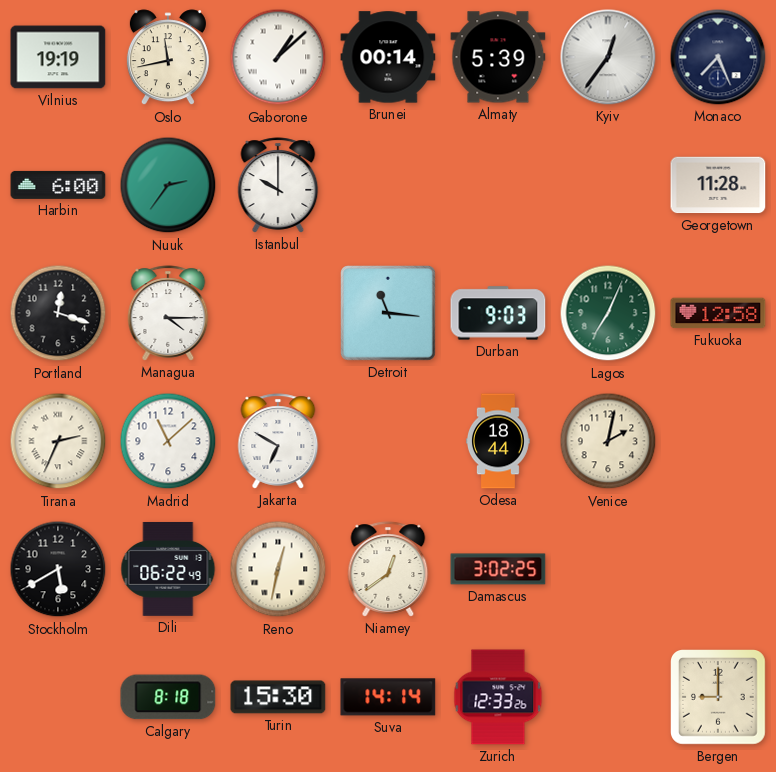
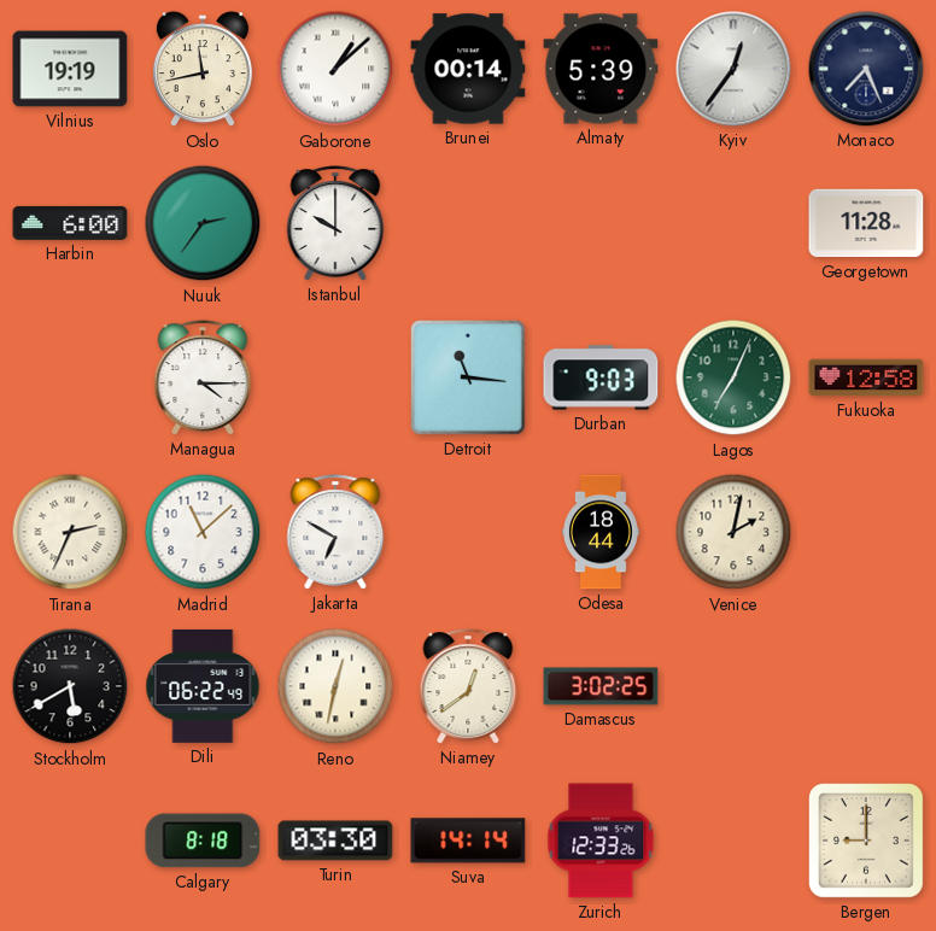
Portland: 12:18 -> none (58, 313)
Turin: 15:30 -> 03:30 (335, 841)
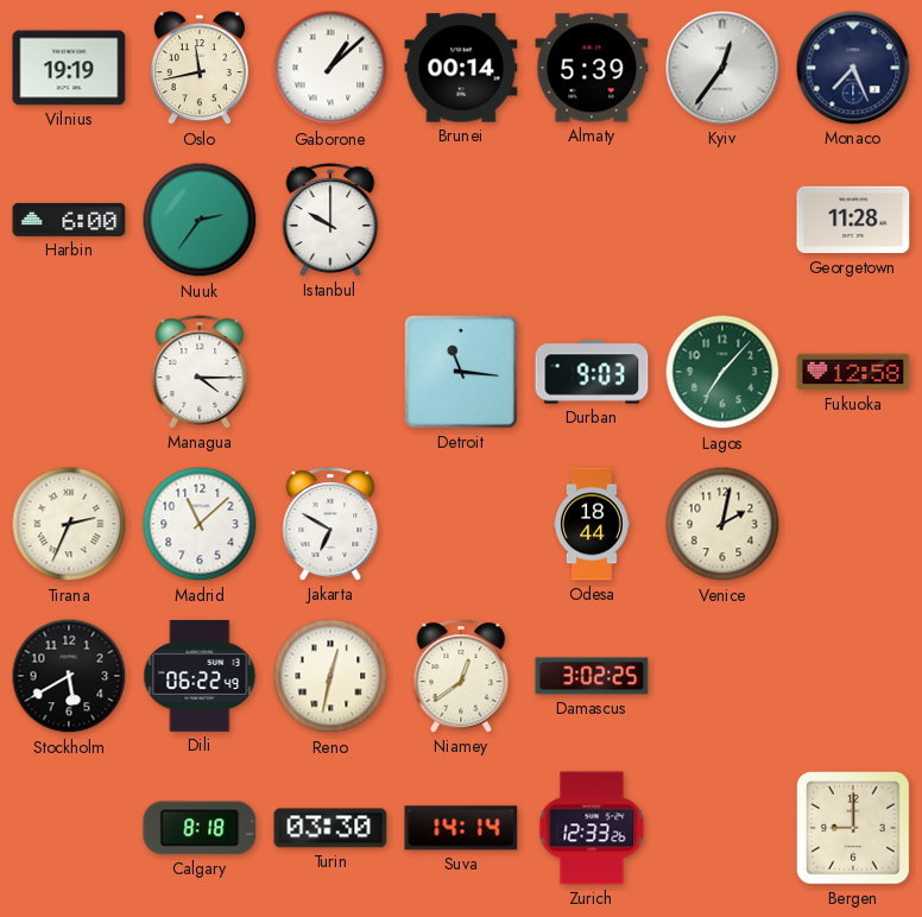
Lagos: 7:04 -> 7:07 (722, 372)
